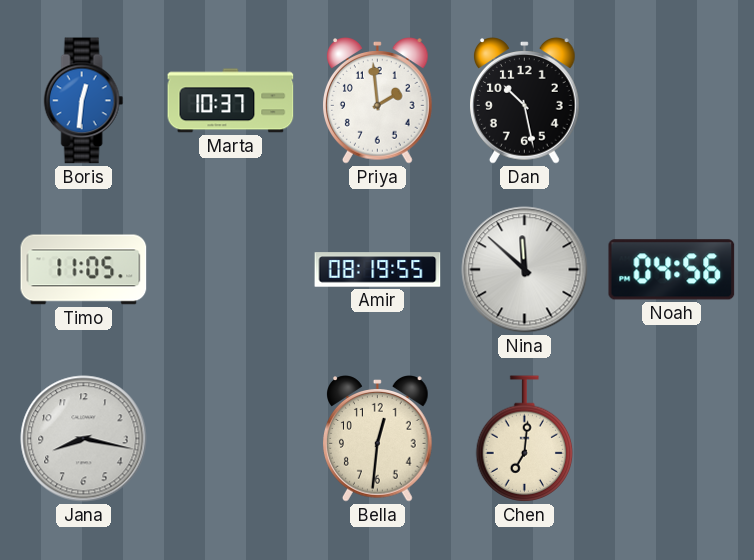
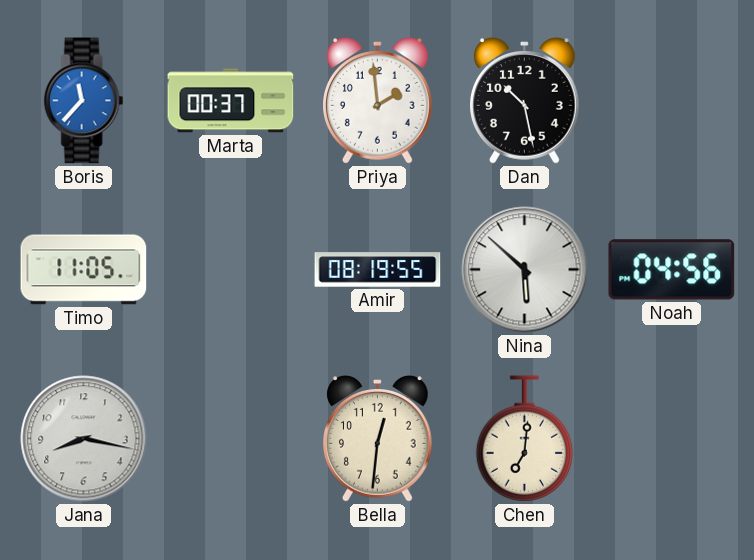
Boris: 12:31 -> 11:37 (84, 101)
Marta: 10:37 -> 00:37 (231, 101)
Nina: 11:52 -> 5:52 (525, 270)
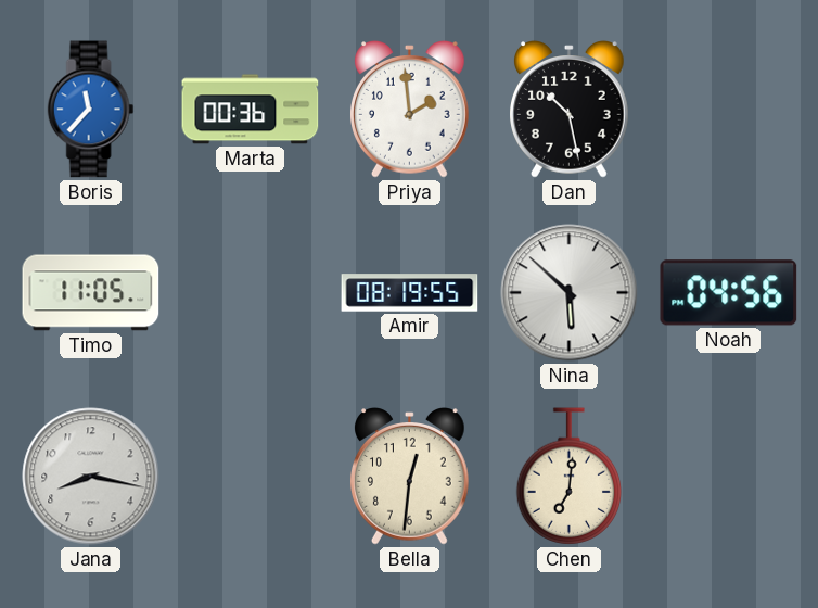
Marta: 00:37 -> 00:36 (251, 110)
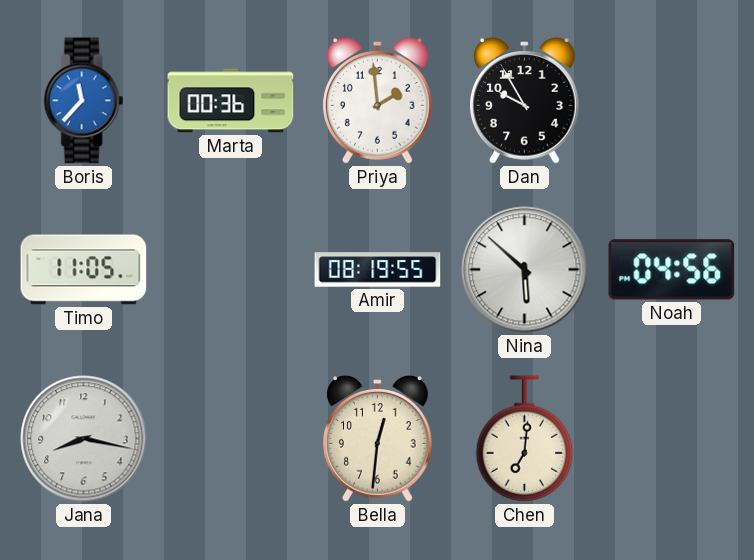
Dan: 10:28 -> 9:55 (525, 101)
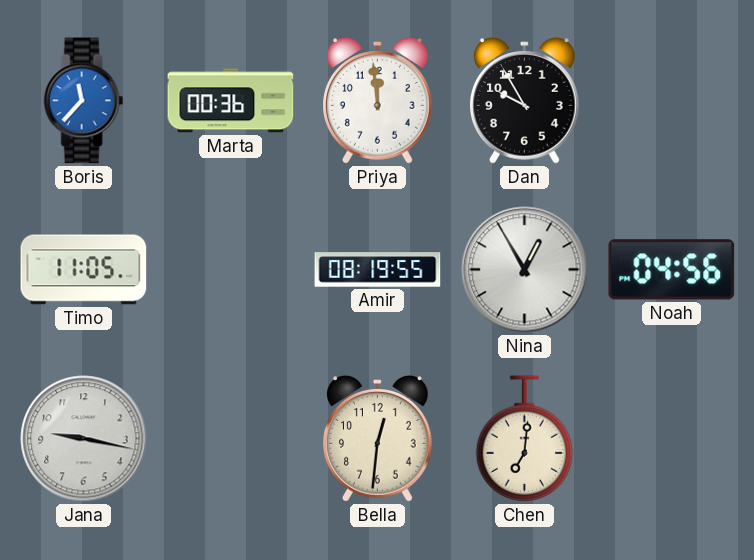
Priya: 1:59 -> 11:59 (378, 101)
Nina: 5:52 -> 12:55 (525, 270)
Jana: 8:17 -> 9:17 (84, 439)
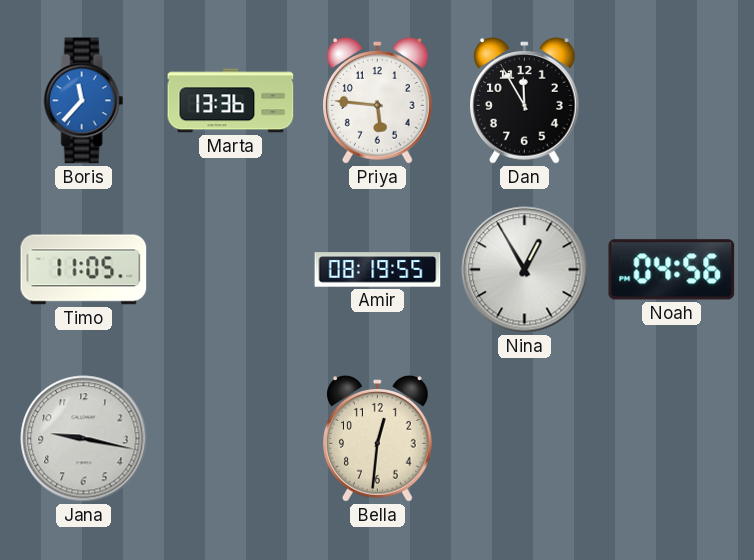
Marta: 00:36 -> 13:36 (231, 101)
Priya: 11:59 -> 5:46 (378, 101)
Dan: 9:55 -> 11:55 (525, 101)
Chen: 7:01 -> none (525, 439)
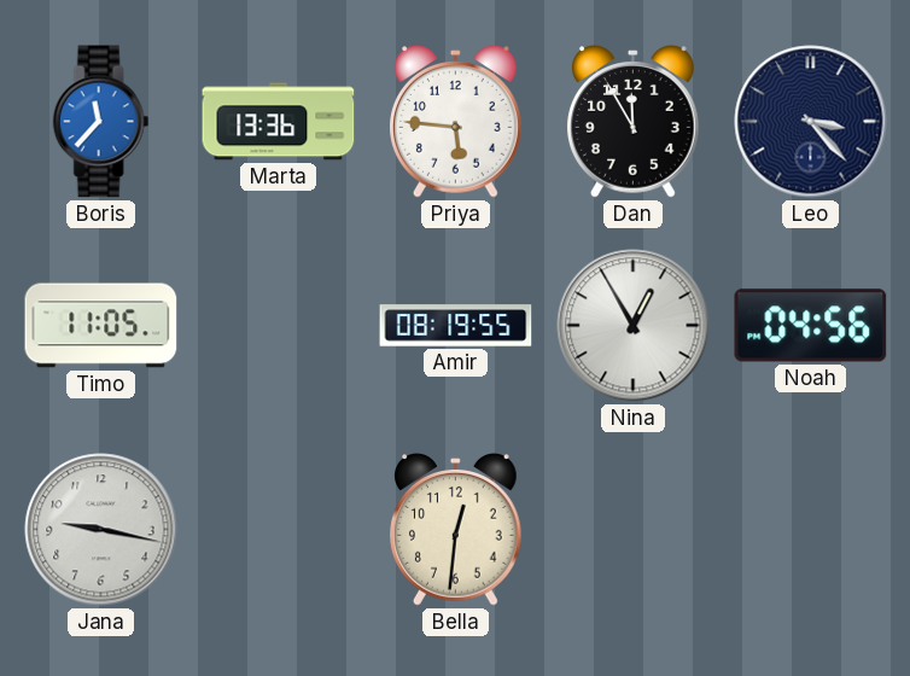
Leo: none -> 3:23 (811, 122)
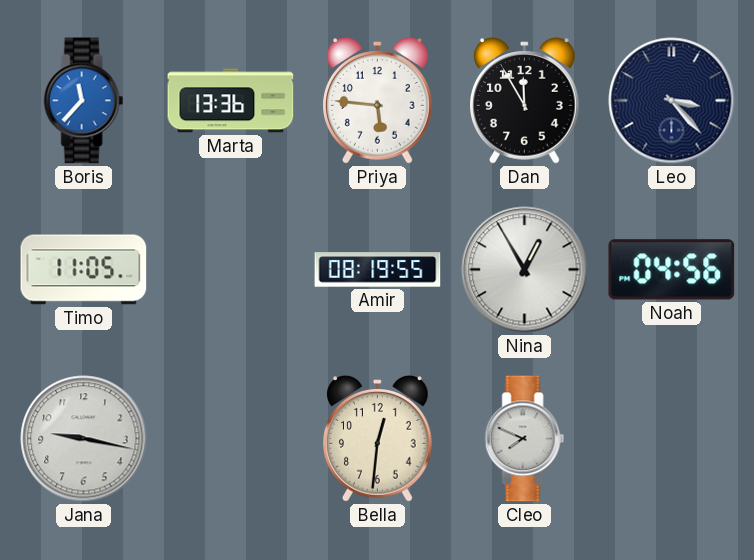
Cleo: none -> 7:49 (525, 439)
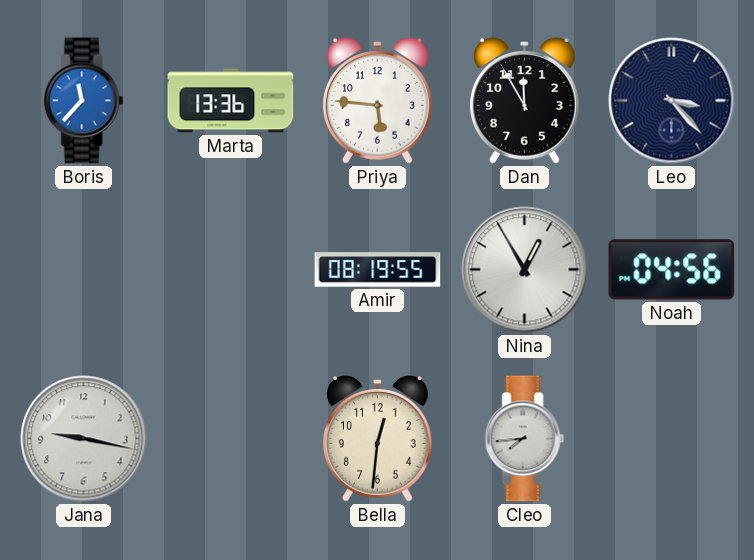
Timo: 11:05 -> none (84, 270)
Cleo: 7:49 -> 7:44 (525, 439)
